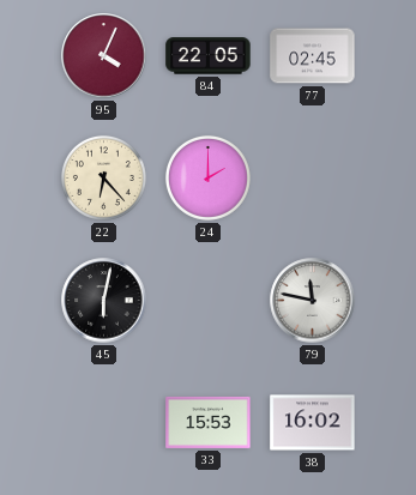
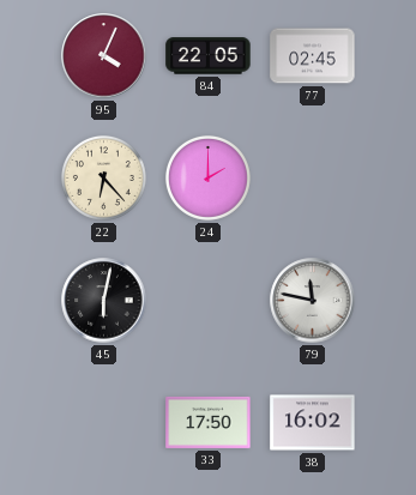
33: 15:53 -> 17:50 (209, 422)
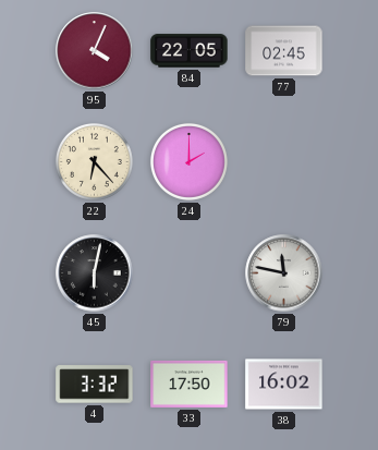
4: none -> 3:32 (95, 385)
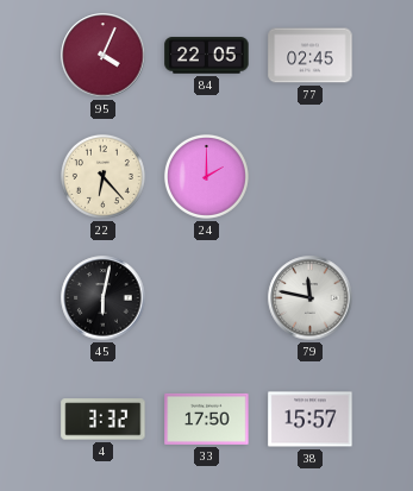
38: 16:02 -> 15:57 (311, 420)
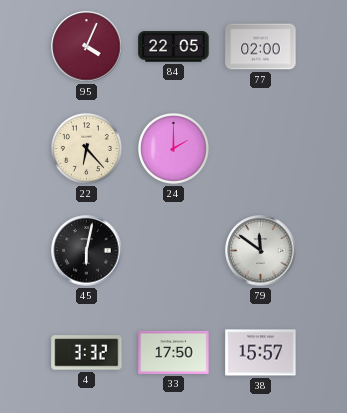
77: 02:45 -> 02:00 (261, 47)
79: 11:47 -> 11:51 (261, 251)
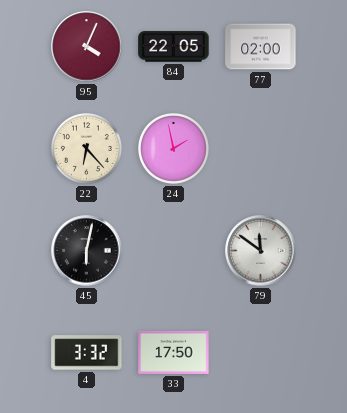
24: 2:00 -> 1:58 (173, 148)
38: 15:57 -> none (261, 353)
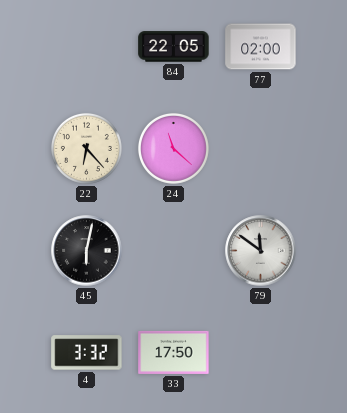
95: 4:04 -> none (87, 47)
24: 1:58 -> 11:22 (173, 148)
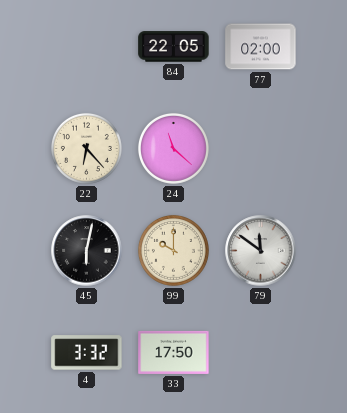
99: none -> 10:00 (173, 250)
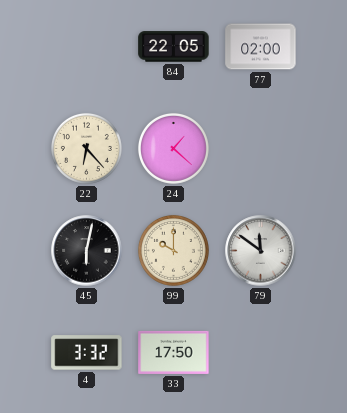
24: 11:22 -> 1:22 (173, 148)
